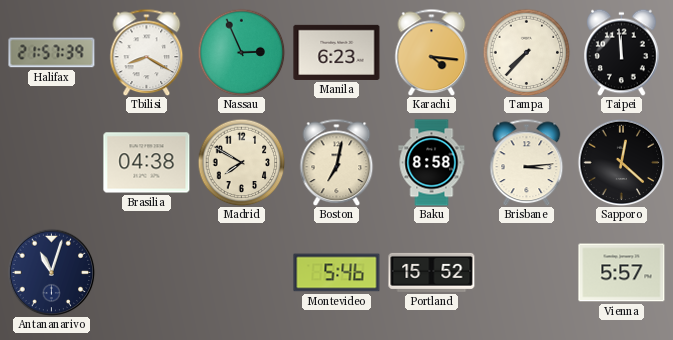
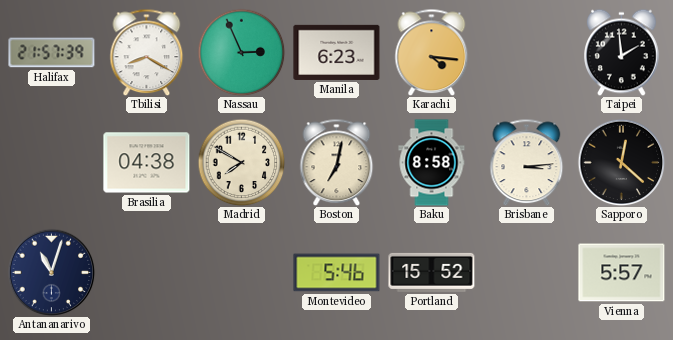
Tampa: 7:37 -> none (526, 52)
Taipei: 11:59 -> 1:59 (622, 52)
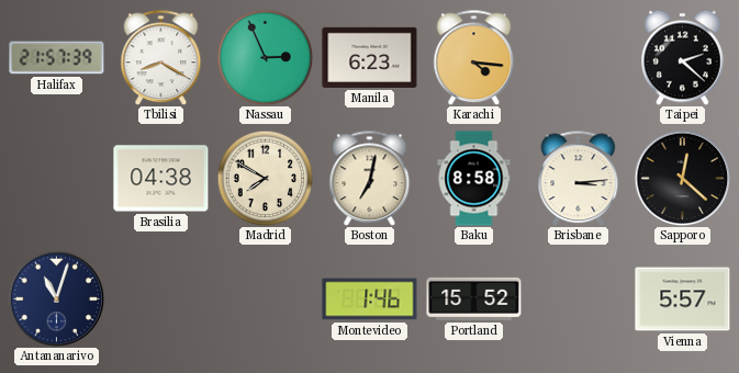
Taipei: 1:59 -> 2:22 (683, 57)
Montevideo: 5:46 -> 1:46 (370, 299)
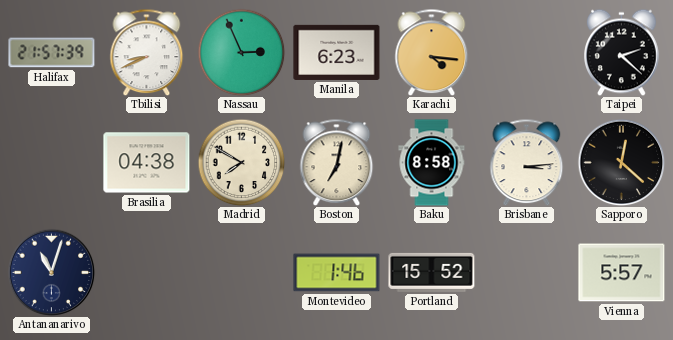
Tbilisi: 8:20 -> 8:41 (147, 52)
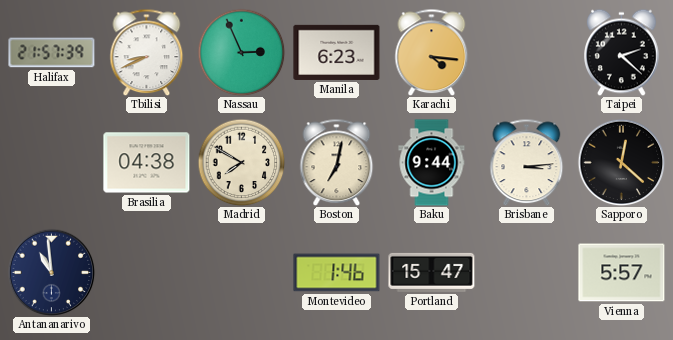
Baku: 8:58 -> 9:44 (432, 163)
Antananarivo: 11:03 -> 10:59 (51, 272)
Portland: 15:52 -> 15:47 (432, 272)
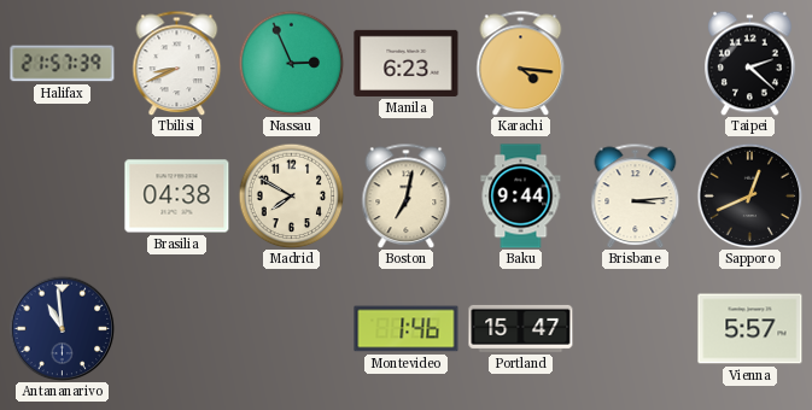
Sapporo: 12:22 -> 12:41 (749, 195)
